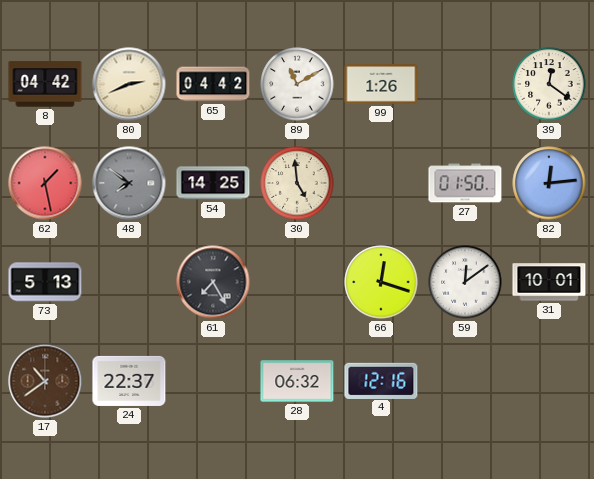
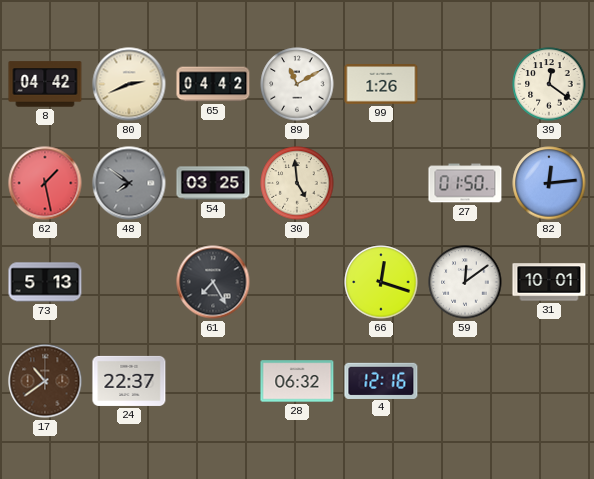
54: 14:25 -> 03:25 (213, 183)
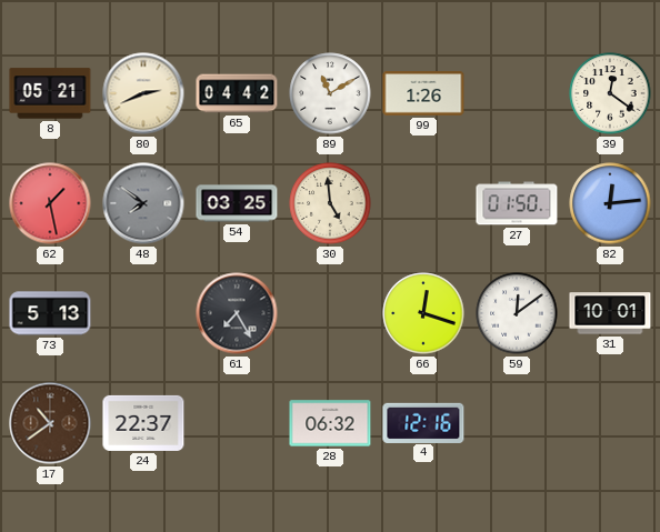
8: 04:42 -> 05:21 (50, 93)
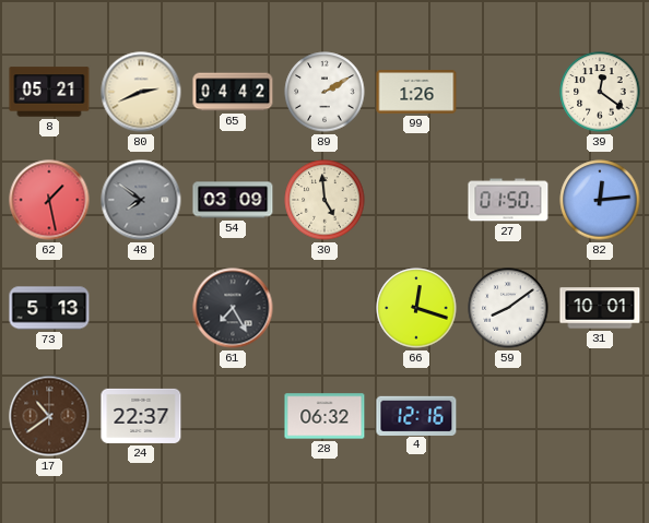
89: 11:10 -> 2:10 (324, 92)
54: 03:25 -> 03:09 (233, 200)
59: 12:09 -> 8:09 (508, 308)
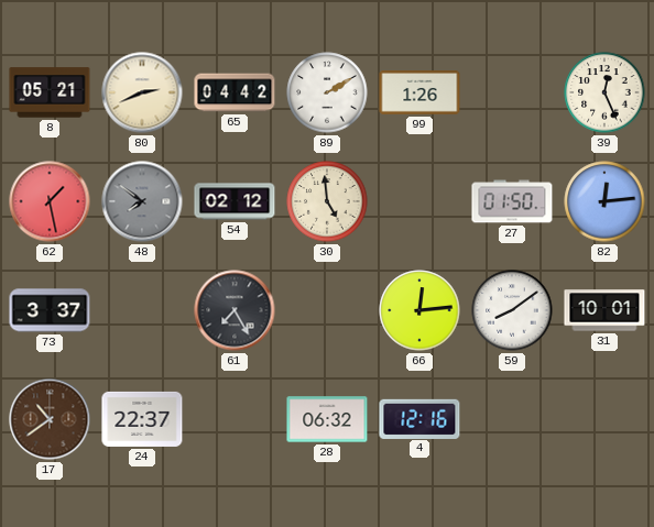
39: 12:21 -> 12:26 (604, 92)
54: 03:09 -> 02:12 (235, 201)
73: 5:13 -> 3:37 (50, 310)
66: 12:18 -> 12:14 (419, 310)
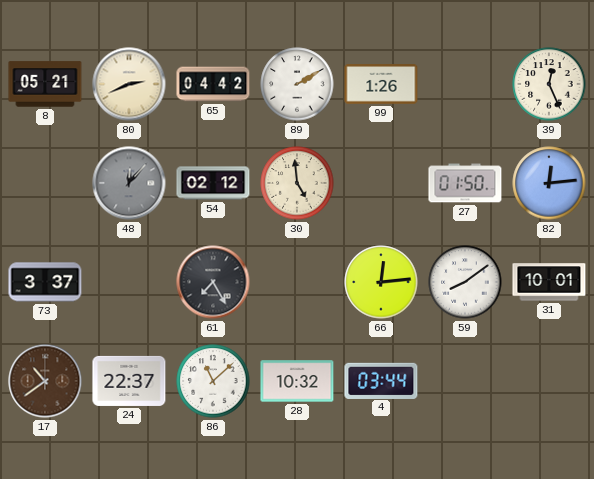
62: 1:28 -> none (50, 201)
48: 7:51 -> 12:07 (129, 183)
86: none -> 11:08 (213, 381)
28: 06:32 -> 10:32 (297, 381)
4: 12:16 -> 03:44 (381, 380)
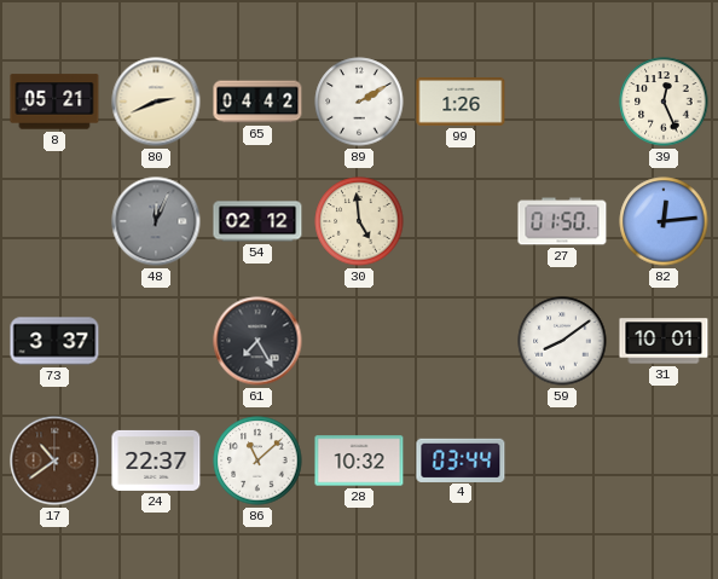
48: 12:07 -> 12:04 (156, 221)
66: 12:14 -> none (381, 282)
